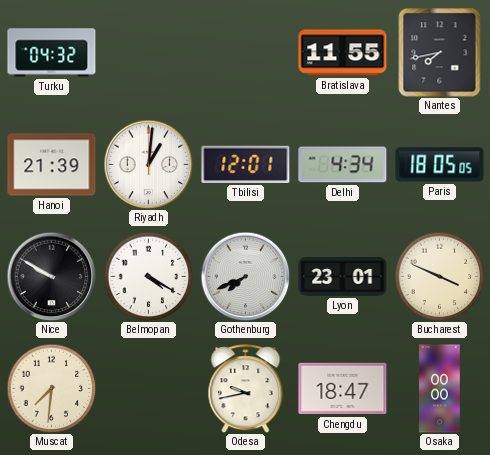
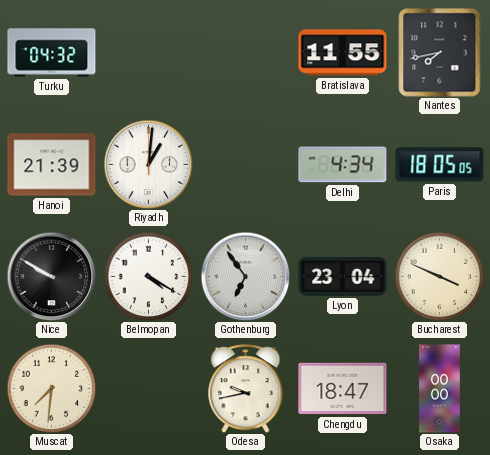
Tbilisi: 12:01 -> none (246, 164)
Gothenburg: 7:41 -> 6:54 (245, 276)
Lyon: 23:01 -> 23:04 (343, 277)
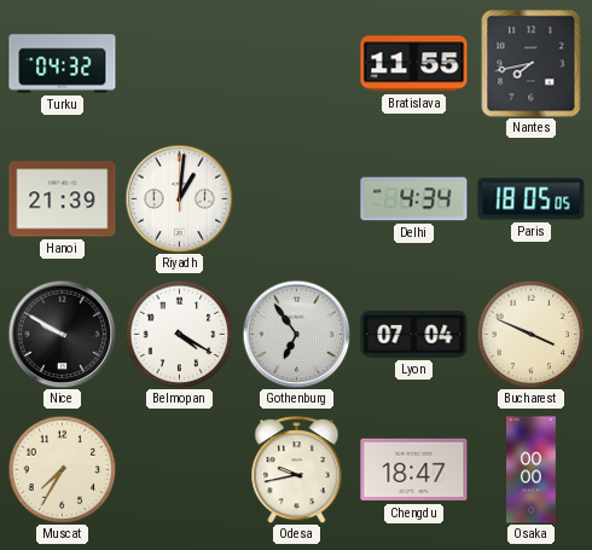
Lyon: 23:04 -> 07:04 (414, 335)
Muscat: 7:31 -> 7:35 (62, 469)
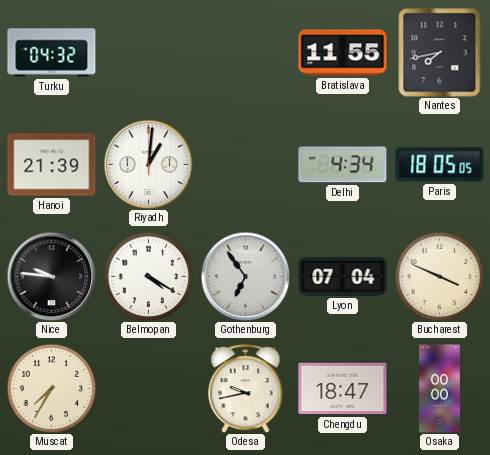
Nice: 9:50 -> 9:46 (51, 276)
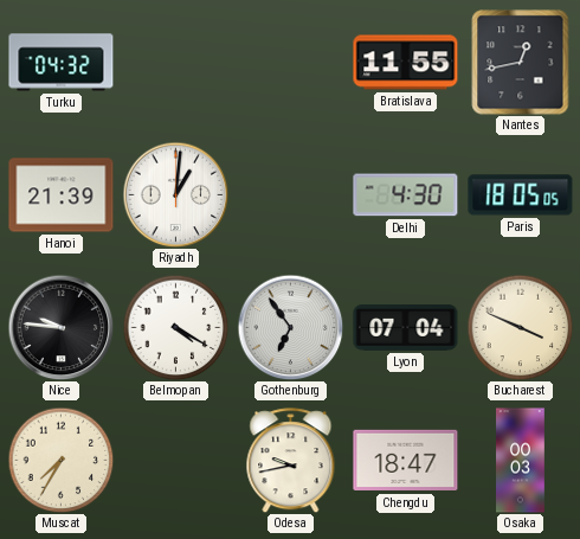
Nantes: 7:43 -> 12:43 (521, 63)
Delhi: 4:34 -> 4:30 (406, 195)
Osaka: 00:00 -> 00:03 (521, 461)
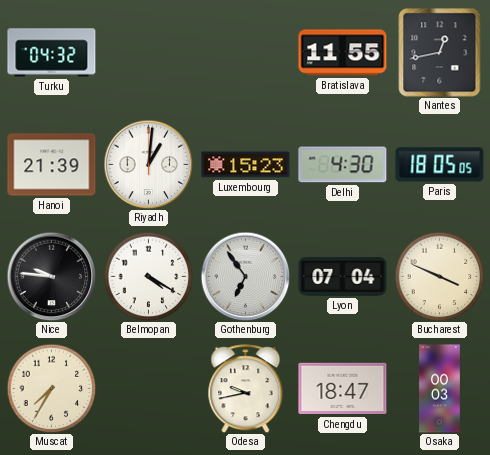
Luxembourg: none -> 15:23 (246, 165)
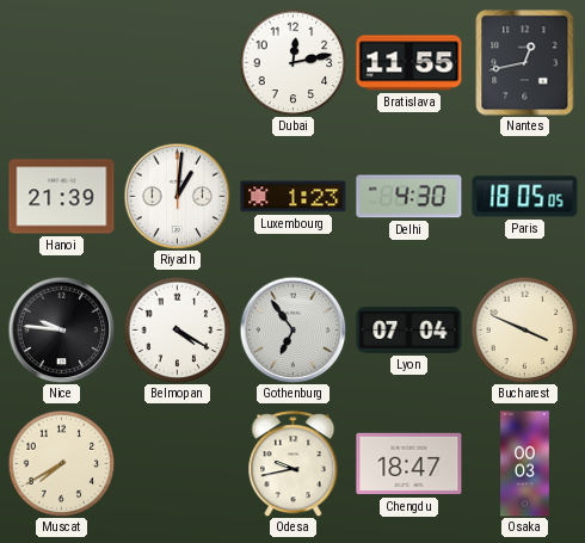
Turku: 04:32 -> none (52, 53)
Dubai: none -> 12:13 (292, 62)
Luxembourg: 15:23 -> 1:23 (294, 197)
Muscat: 7:35 -> 7:40 (61, 463)
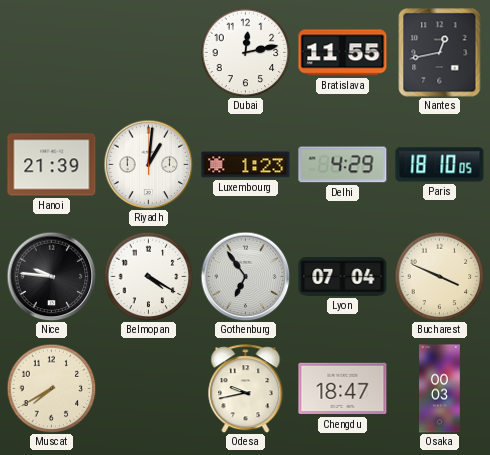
Delhi: 4:30 -> 4:29 (343, 165)
Paris: 18:05 -> 18:10 (440, 165)
